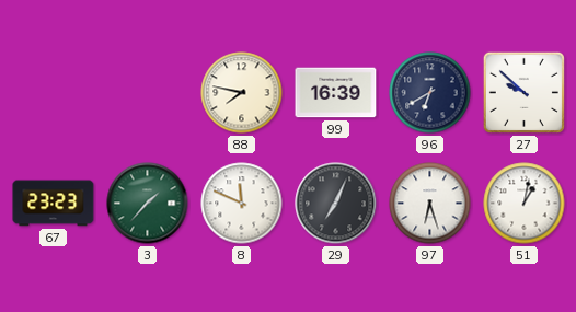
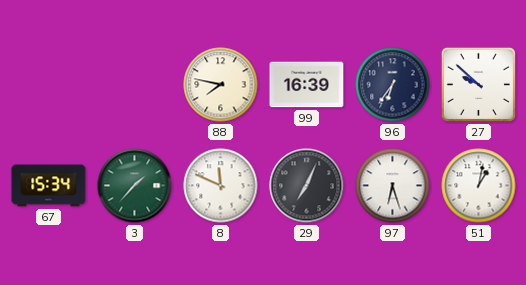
96: 6:40 -> 6:36 (393, 85)
67: 23:23 -> 15:34 (49, 186)
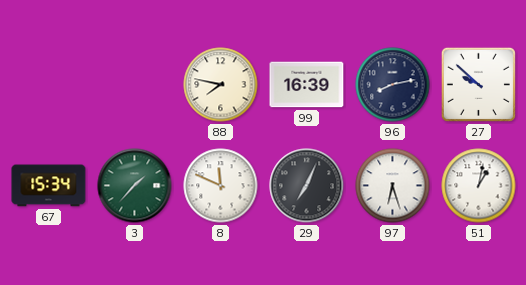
96: 6:36 -> 8:13 (393, 85)
